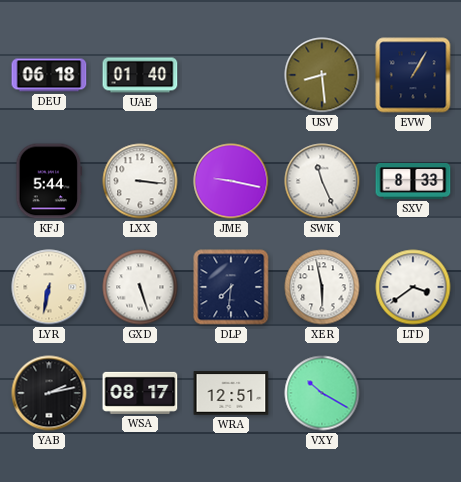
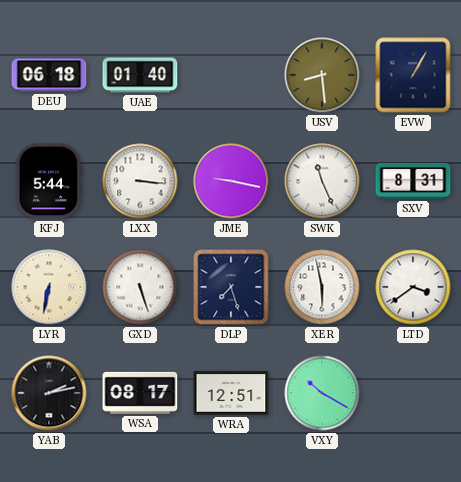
SXV: 8:33 -> 8:31 (413, 182)
DLP: 7:31 -> 7:27 (231, 287)
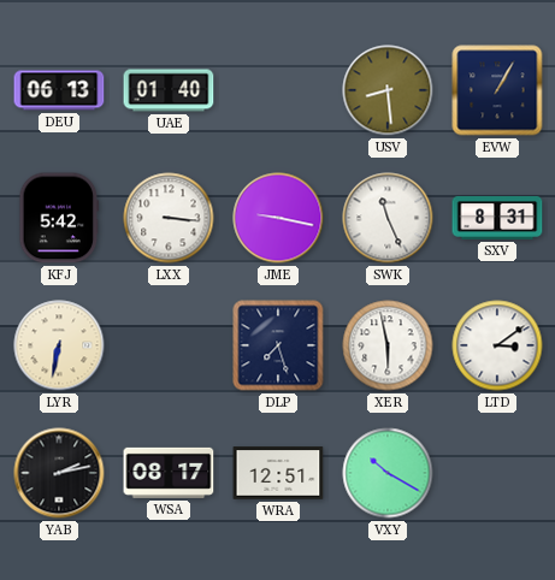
DEU: 06:18 -> 06:13 (59, 90)
KFJ: 5:44 -> 5:42 (59, 218)
GXD: 5:27 -> none (140, 287)
LTD: 3:39 -> 3:09 (497, 345)
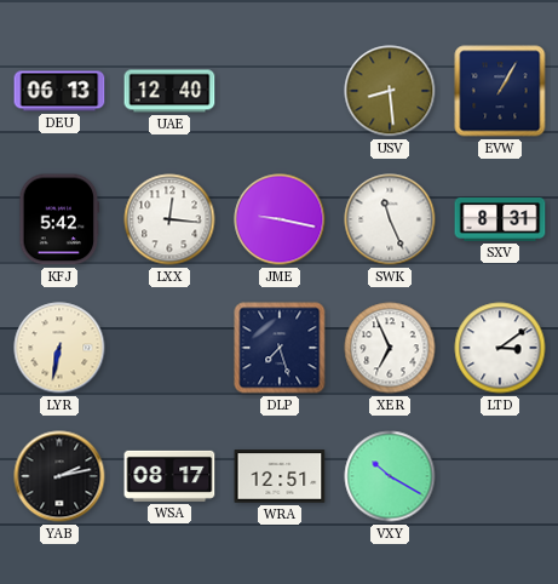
UAE: 01:40 -> 12:40 (169, 91)
LXX: 3:16 -> 12:16 (169, 219)
XER: 5:58 -> 6:56 (390, 348)
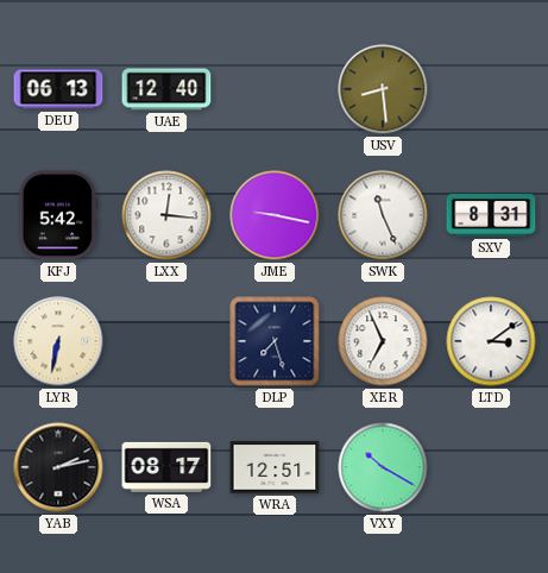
EVW: 1:05 -> none (500, 91)
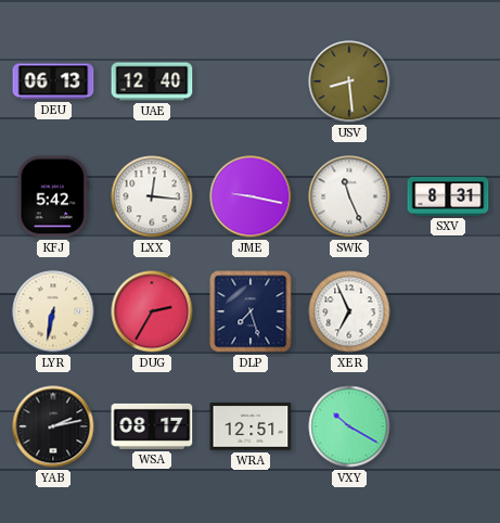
DUG: none -> 2:35 (152, 311)
LTD: 3:09 -> none (491, 341)
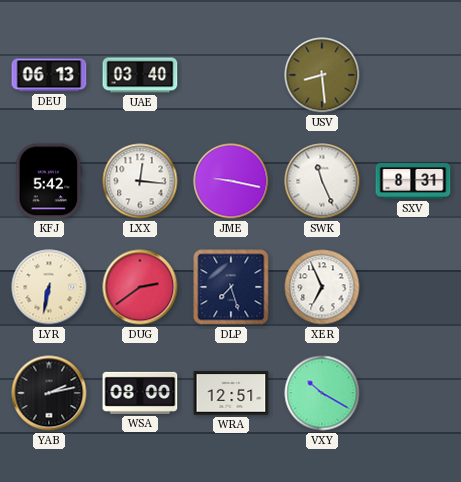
UAE: 12:40 -> 03:40 (140, 75)
DUG: 2:35 -> 2:39 (140, 287)
WSA: 08:17 -> 08:00 (140, 393)
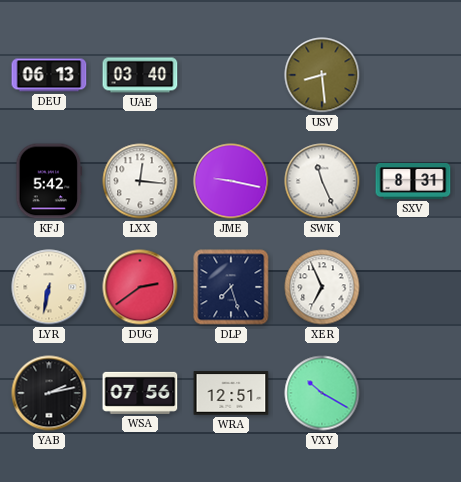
WSA: 08:00 -> 07:56 (140, 393)
